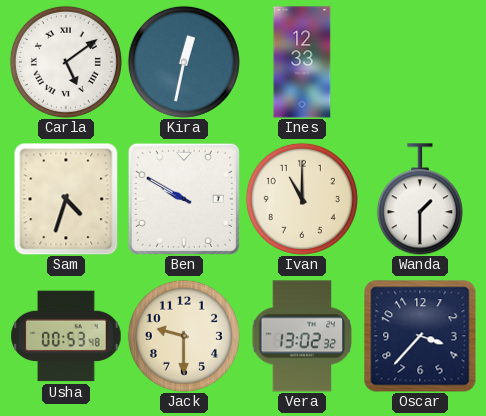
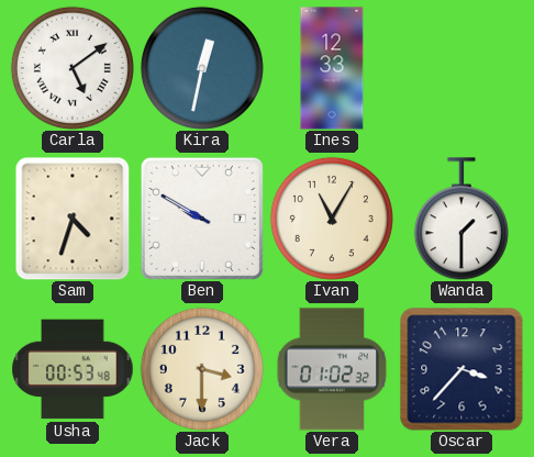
Ivan: 11:00 -> 11:05 (332, 219)
Jack: 9:30 -> 3:30 (202, 369)
Vera: 13:02 -> 01:02 (332, 369)
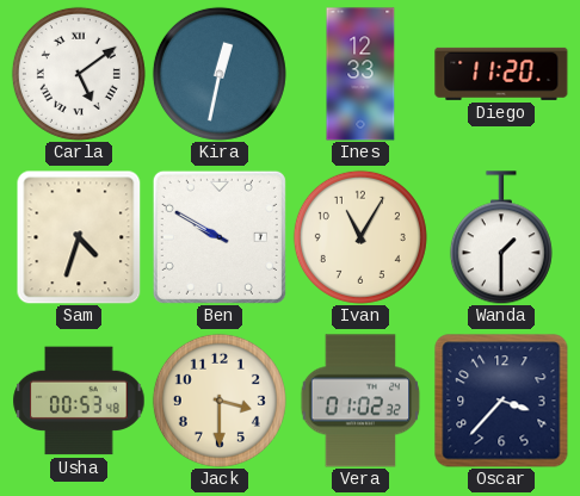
Diego: none -> 11:20 (501, 74)
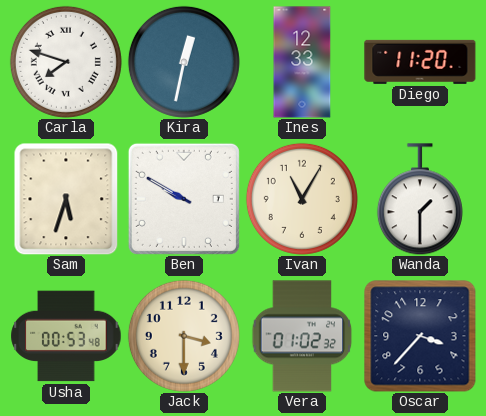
Carla: 5:09 -> 7:48 (66, 62)
Sam: 4:33 -> 5:33 (66, 199)
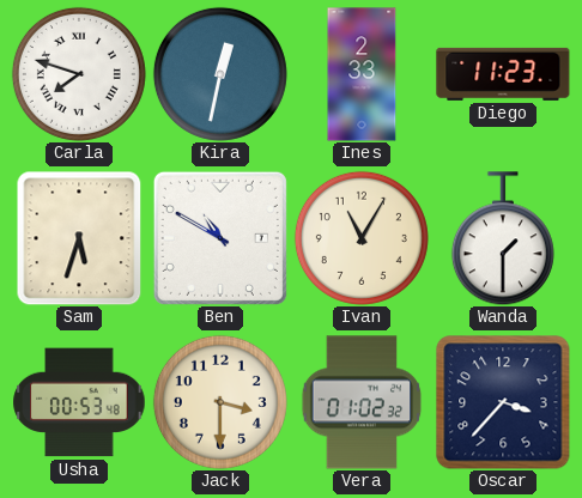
Ines: 12:33 -> 2:33 (362, 74)
Diego: 11:20 -> 11:23 (503, 74)
Ben: 9:50 -> 10:50 (220, 238)
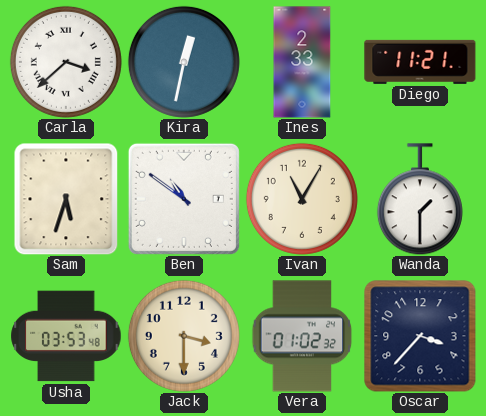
Carla: 7:48 -> 3:38 (66, 62)
Diego: 11:23 -> 11:21 (420, 62)
Ben: 10:50 -> 10:51 (184, 199)
Usha: 00:53 -> 03:53 (66, 336)
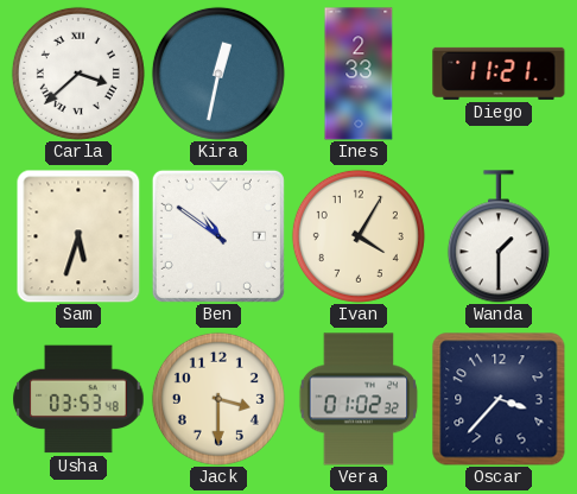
Ivan: 11:05 -> 4:05 (359, 236)
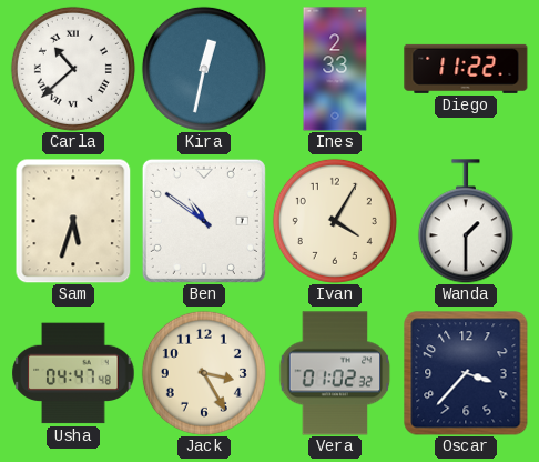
Carla: 3:38 -> 10:38 (73, 69)
Diego: 11:21 -> 11:22 (466, 69)
Usha: 03:53 -> 04:47 (73, 373)
Jack: 3:30 -> 3:25 (204, 373)
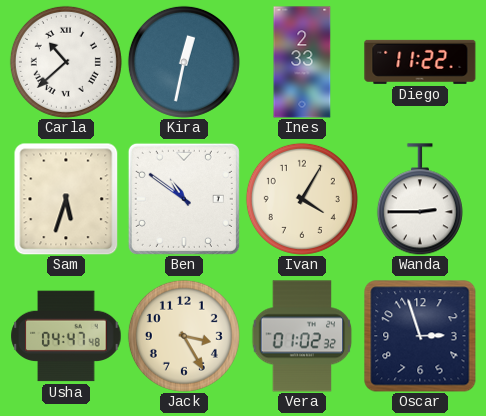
Wanda: 1:30 -> 2:45 (420, 199)
Oscar: 3:37 -> 2:57 (420, 336)
